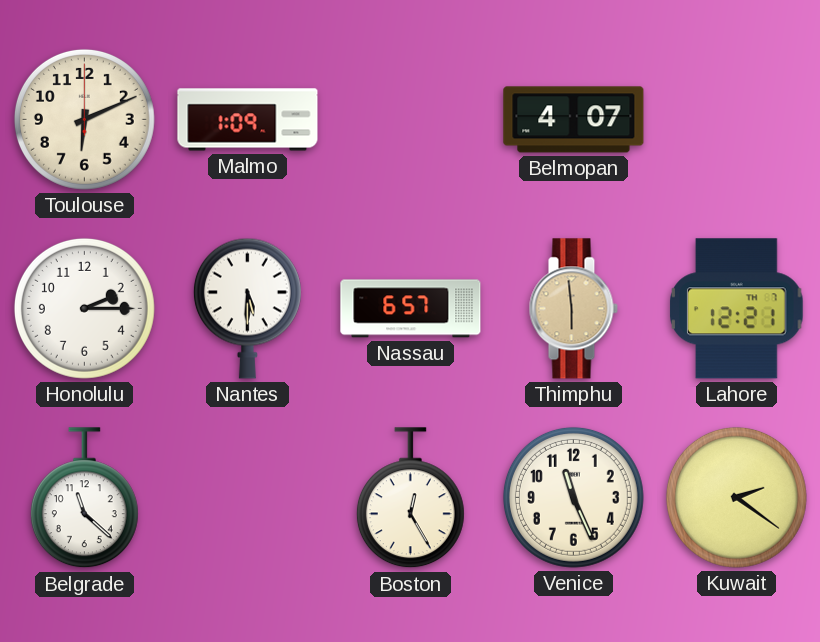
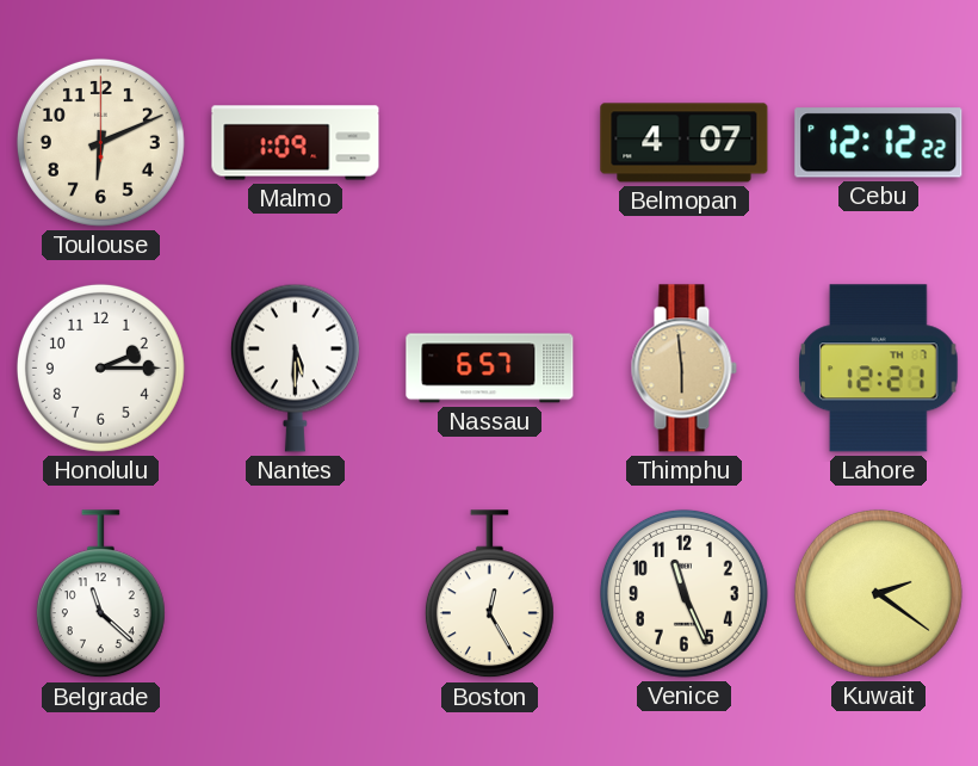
Cebu: none -> 12:12 (879, 143)
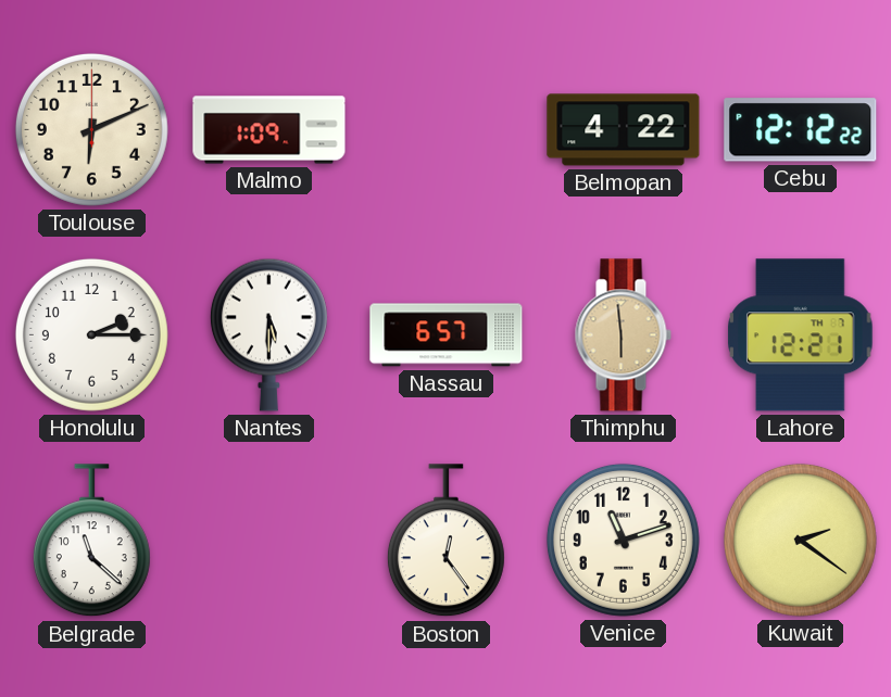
Belmopan: 4:07 -> 4:22 (624, 130)
Boston: 12:25 -> 12:24 (446, 541)
Venice: 11:26 -> 11:12 (623, 540)
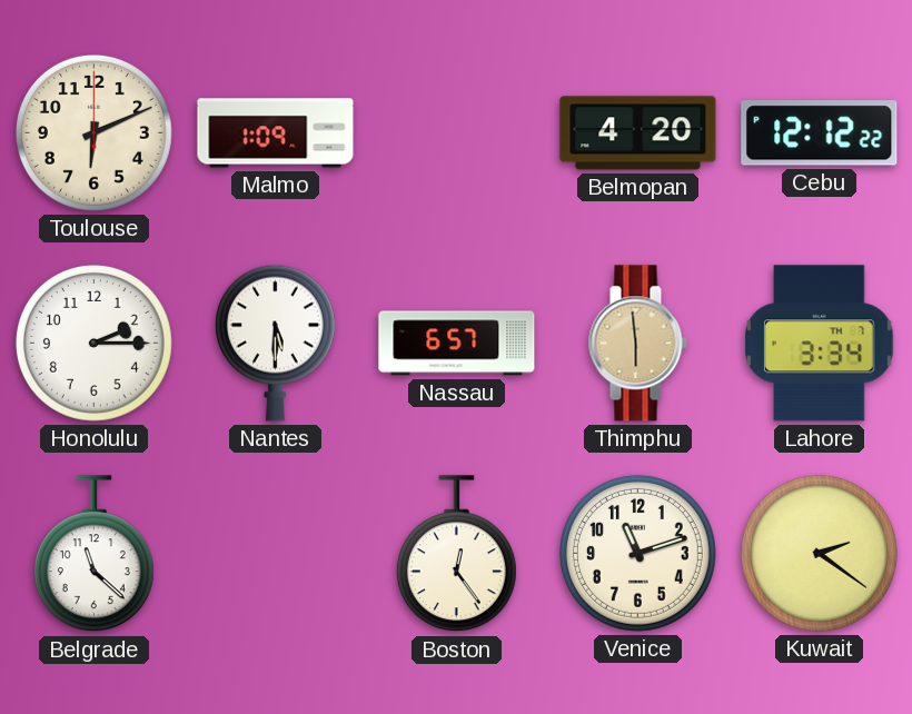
Belmopan: 4:22 -> 4:20 (638, 133)
Lahore: 12:21 -> 3:34 (820, 344)
